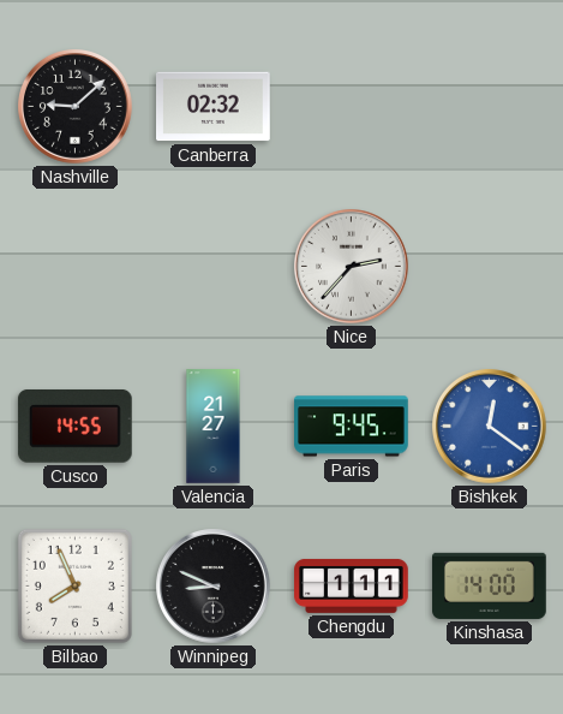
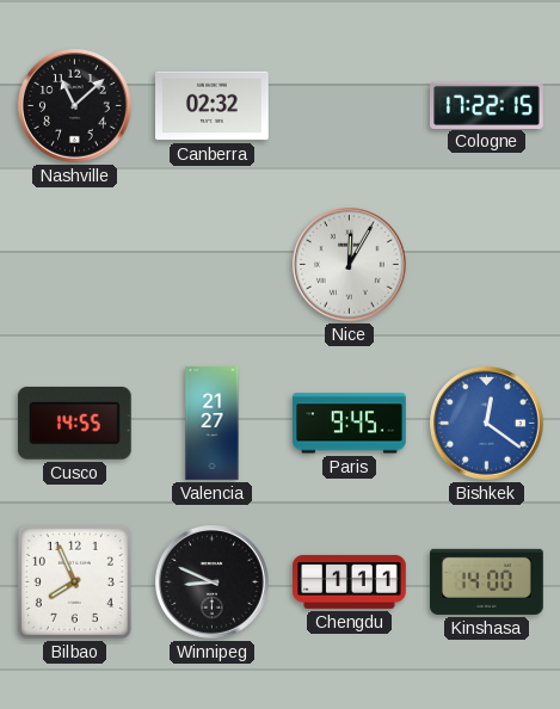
Nashville: 9:08 -> 11:08 (75, 106)
Cologne: none -> 17:22 (487, 105)
Nice: 2:37 -> 12:05 (350, 265)
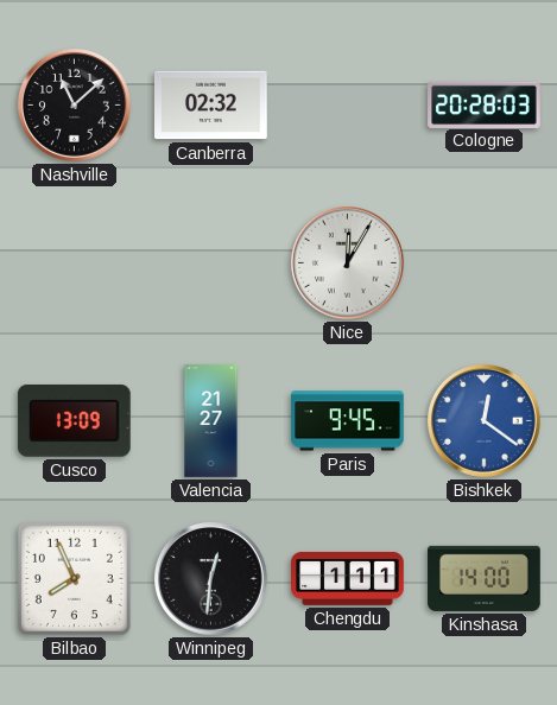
Cologne: 17:22 -> 20:28 (485, 104)
Cusco: 14:55 -> 13:09 (74, 420)
Winnipeg: 8:49 -> 12:31 (211, 579)
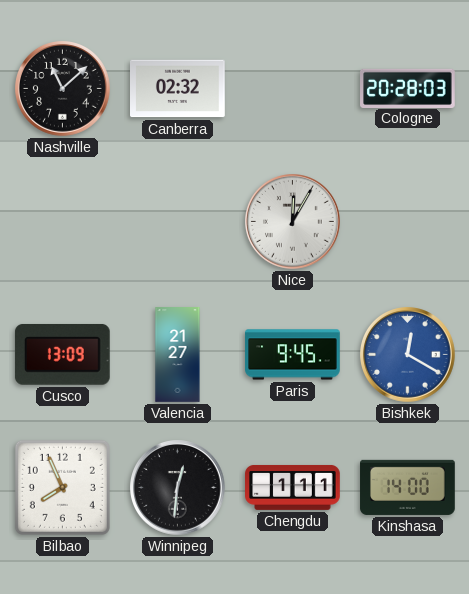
Bishkek: 12:21 -> 12:20 (408, 355)
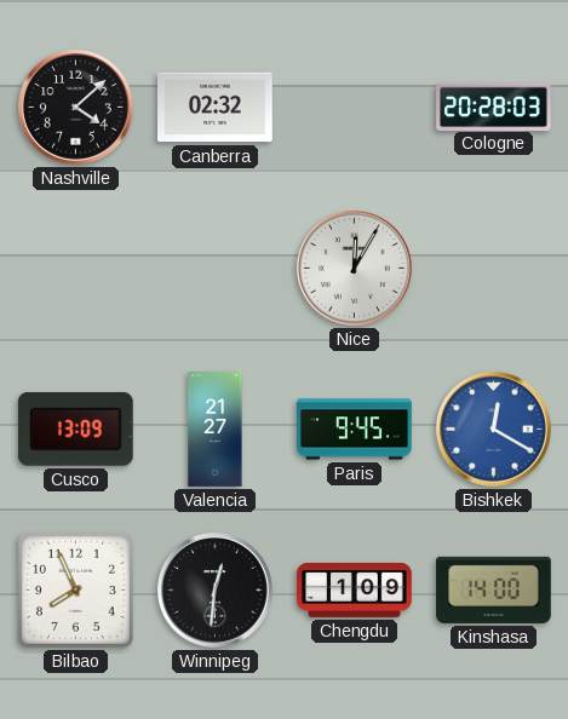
Nashville: 11:08 -> 4:08 (76, 108)
Chengdu: 1:11 -> 1:09 (355, 589)
